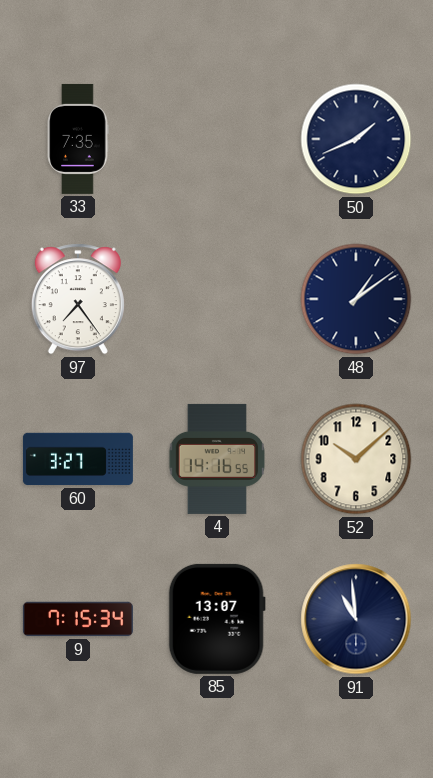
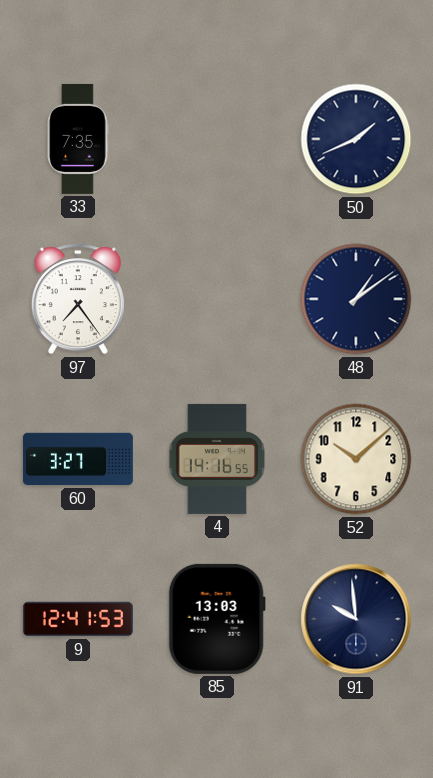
9: 7:15 -> 12:41 (78, 619)
85: 13:07 -> 13:03 (217, 619)
91: 10:59 -> 9:59 (356, 619)
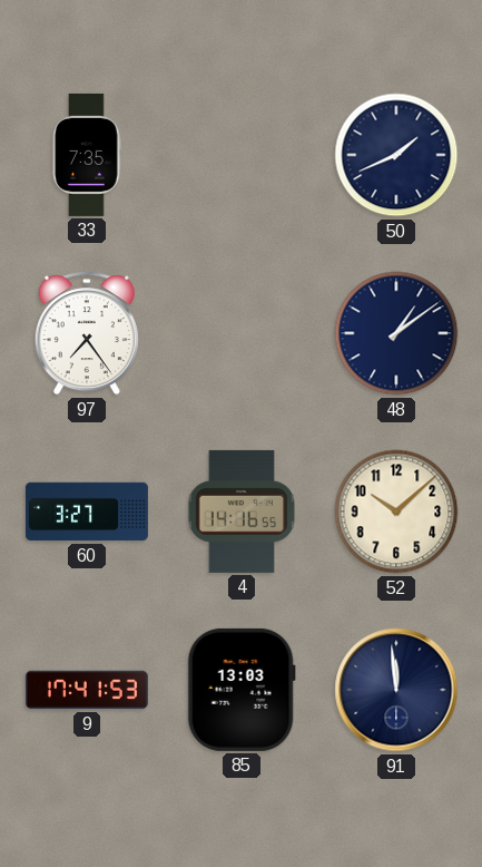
9: 12:41 -> 17:41 (87, 690)
91: 9:59 -> 11:59 (396, 690)
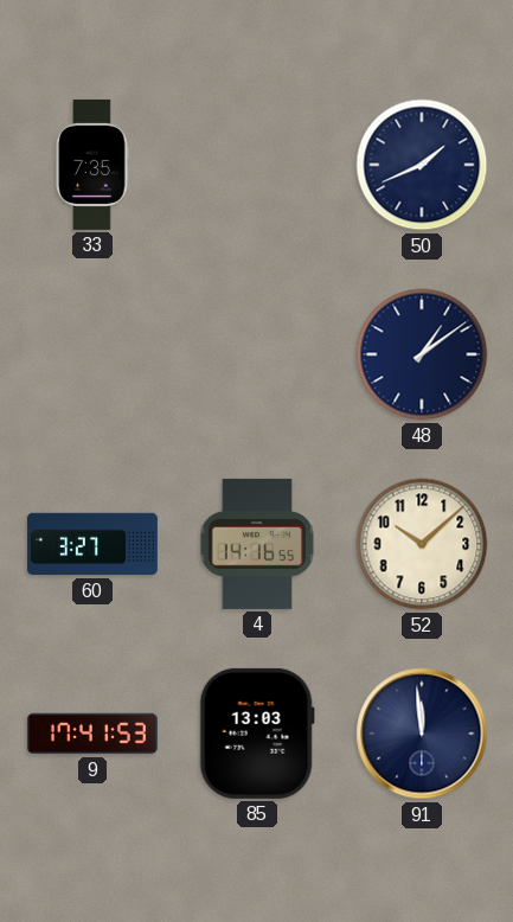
97: 7:24 -> none (87, 333)
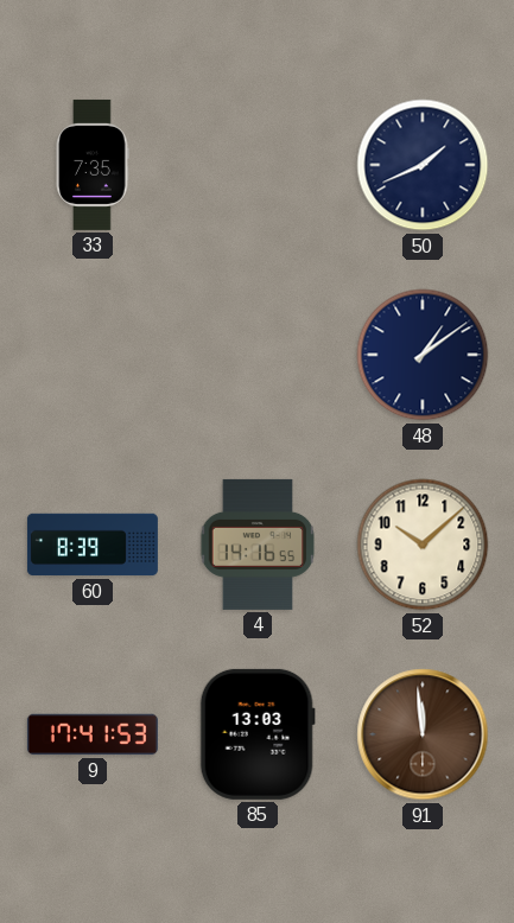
60: 3:27 -> 8:39 (93, 545)
91 dial: navy -> brown (423, 734)
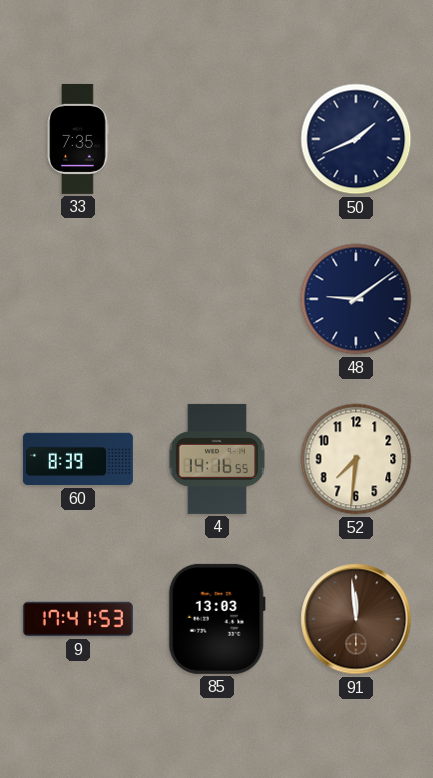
48: 1:09 -> 9:09 (356, 299)
52: 10:08 -> 7:31 (356, 459)
